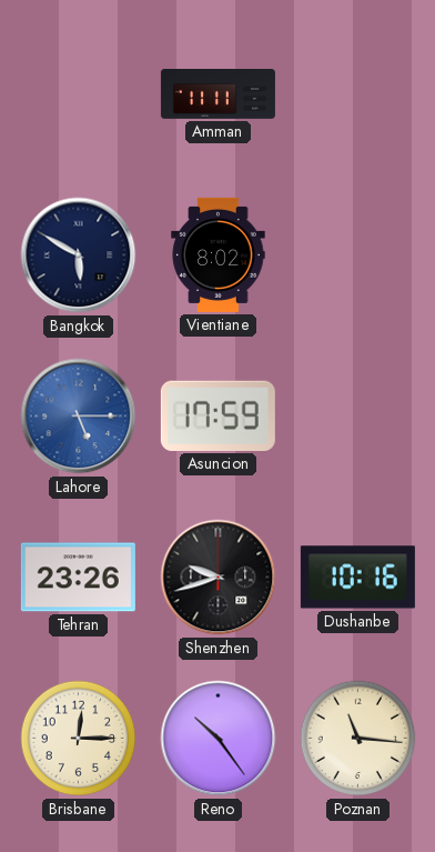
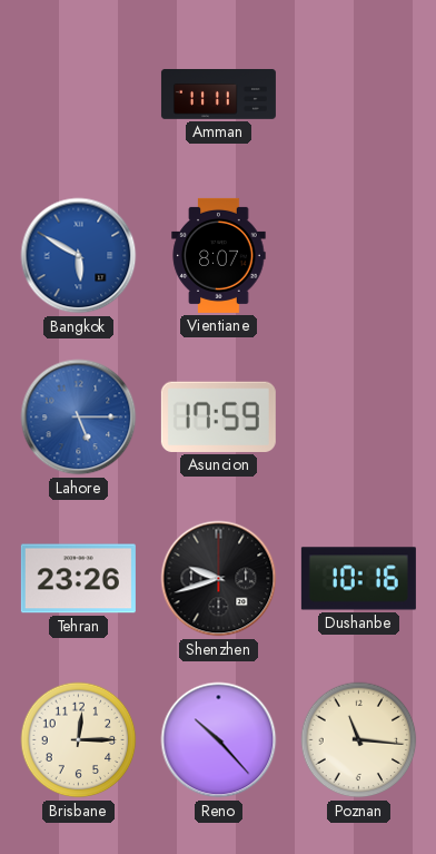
Bangkok dial: navy -> blue (79, 256)
Vientiane: 8:02 -> 8:07 (219, 255)
Reno: 10:24 -> 10:23 (219, 740)
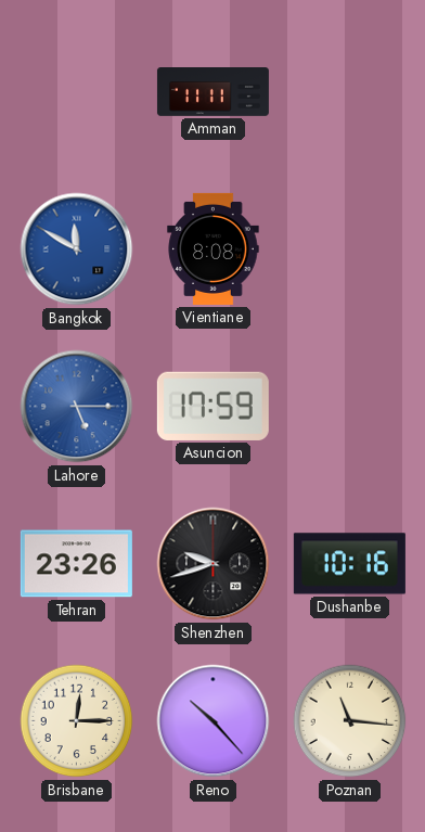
Bangkok: 5:50 -> 11:50 (77, 249)
Vientiane: 8:07 -> 8:08 (214, 248)
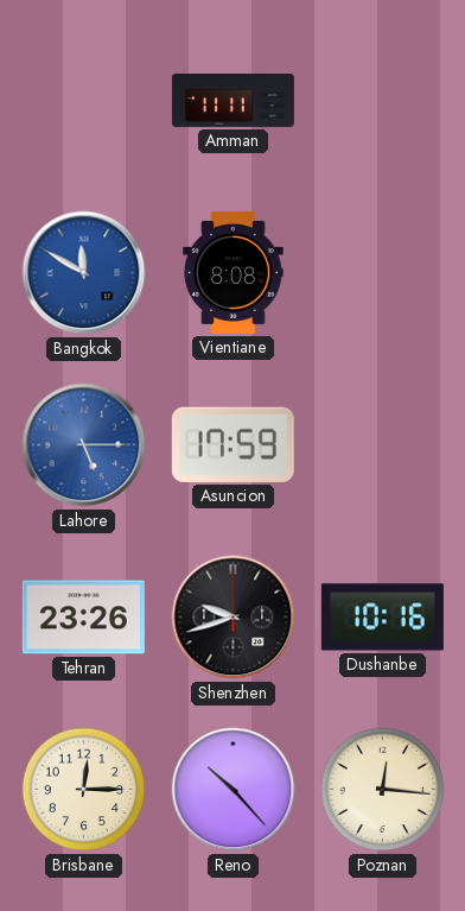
Poznan: 11:16 -> 12:16 (383, 790)
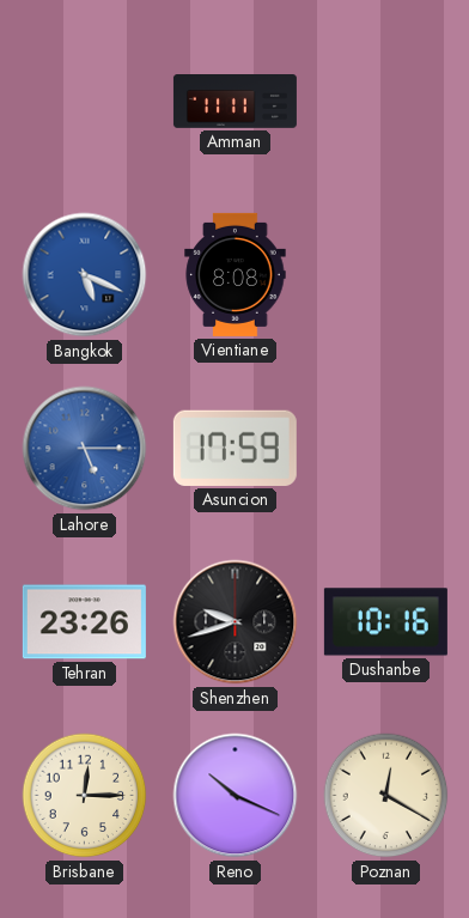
Bangkok: 11:50 -> 5:19 (85, 275)
Reno: 10:23 -> 10:19 (236, 796)
Poznan: 12:16 -> 12:20 (386, 796)
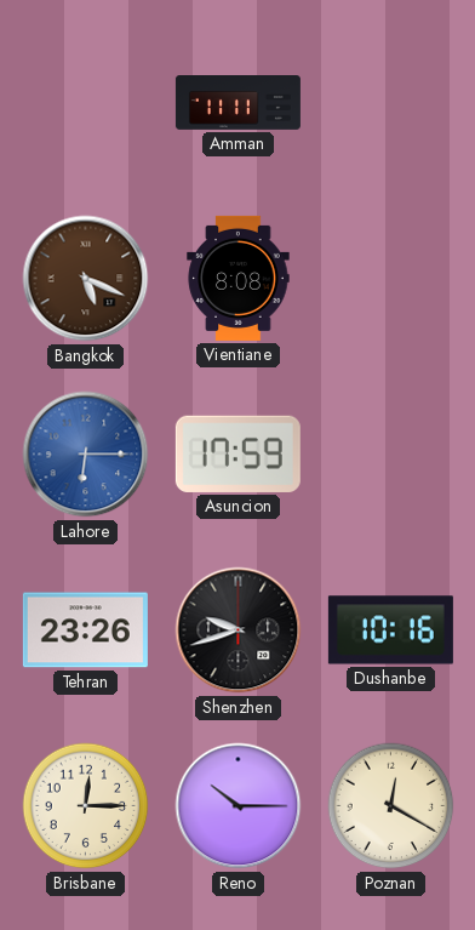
Bangkok dial: blue -> brown (86, 279)
Lahore: 5:15 -> 6:15 (86, 455)
Reno: 10:19 -> 10:15 (239, 806)
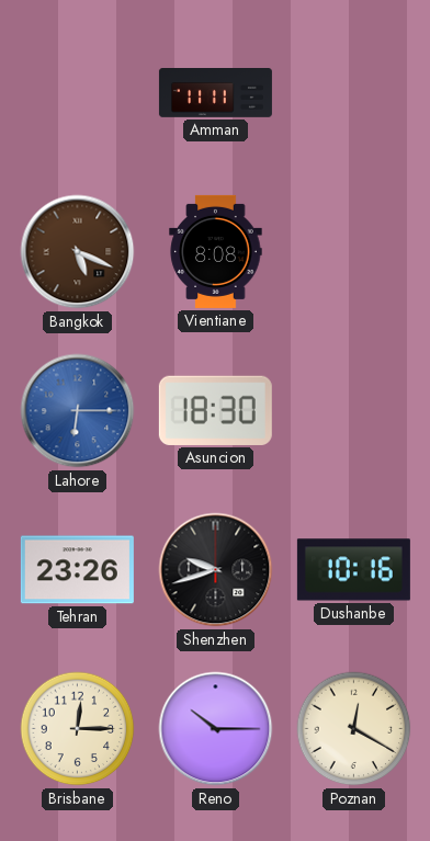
Asuncion: 17:59 -> 18:30 (215, 410)
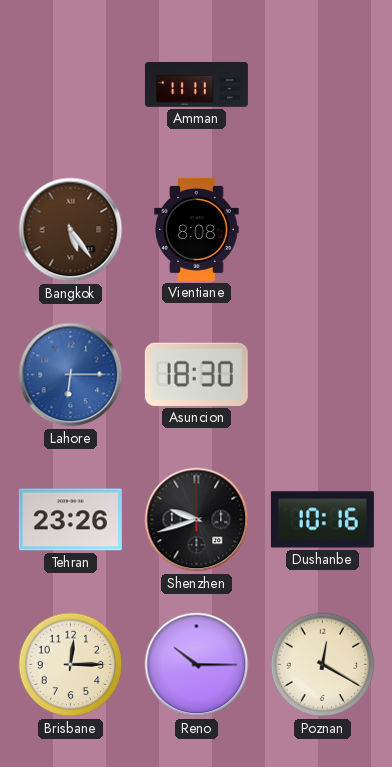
Bangkok: 5:19 -> 5:24 (71, 230)
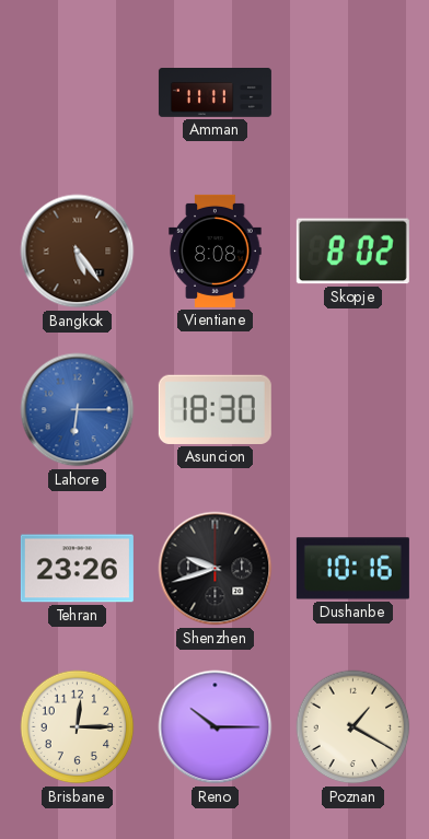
Skopje: none -> 8:02 (352, 252)
Poznan: 12:20 -> 1:20 (353, 727)
